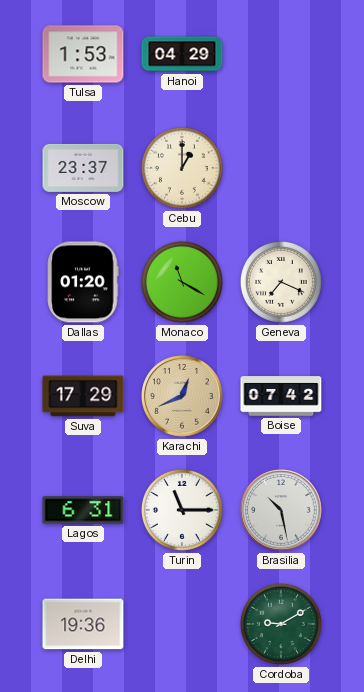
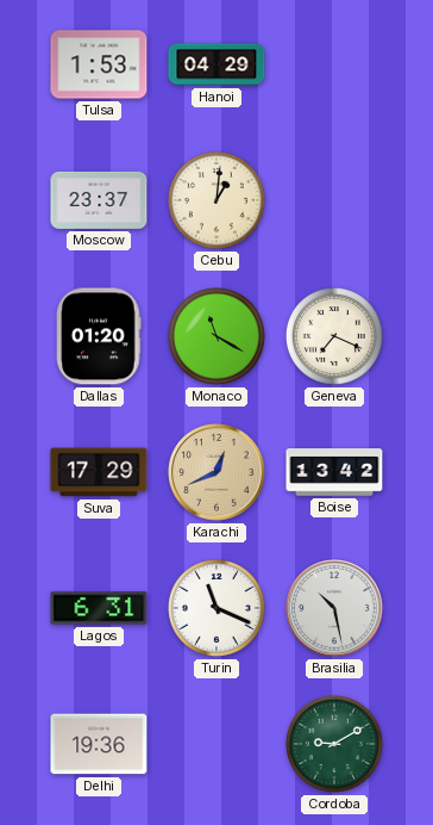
Cebu: 1:00 -> 1:01 (216, 200)
Boise: 07:42 -> 13:42 (334, 472)
Turin: 11:15 -> 11:19 (216, 608)
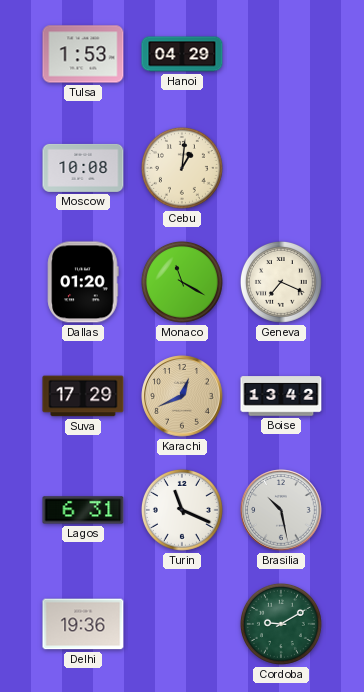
Moscow: 23:37 -> 10:08 (83, 168)
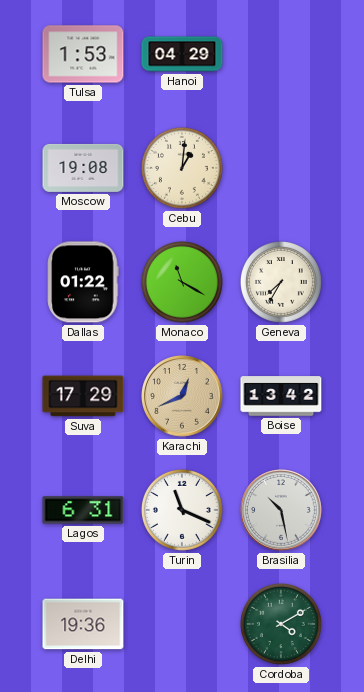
Moscow: 10:08 -> 19:08 (83, 168)
Dallas: 01:20 -> 01:22 (83, 282)
Geneva: 7:19 -> 7:35 (281, 282)
Cordoba: 9:10 -> 4:10 (281, 624)
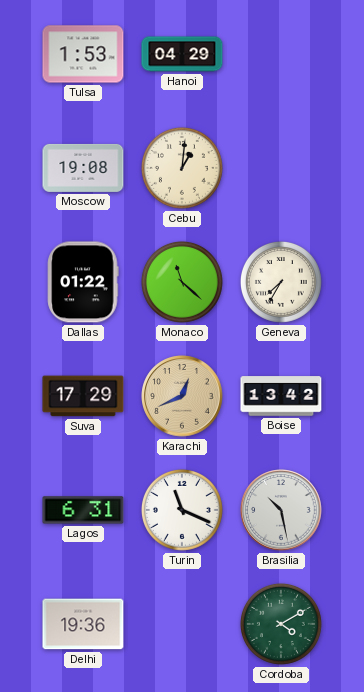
Monaco: 11:20 -> 11:22 (182, 282)
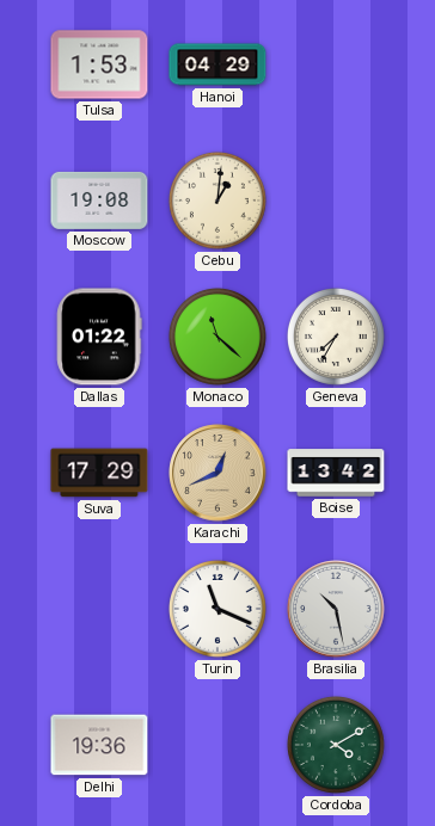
Lagos: 6:31 -> none (83, 510)
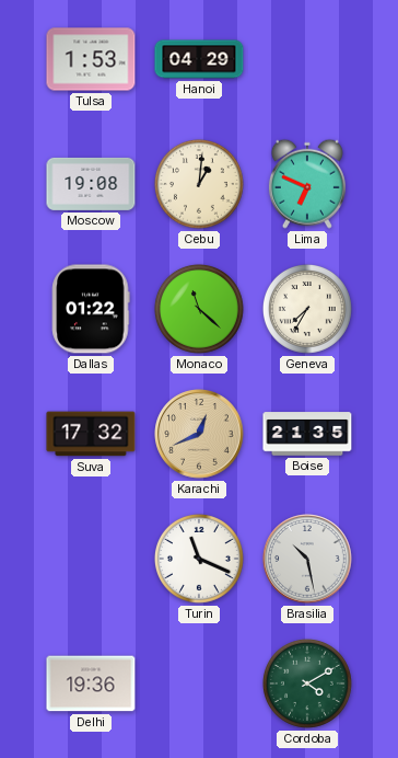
Lima: none -> 6:49 (307, 184)
Suva: 17:29 -> 17:32 (91, 434)
Boise: 13:42 -> 21:35 (307, 434)
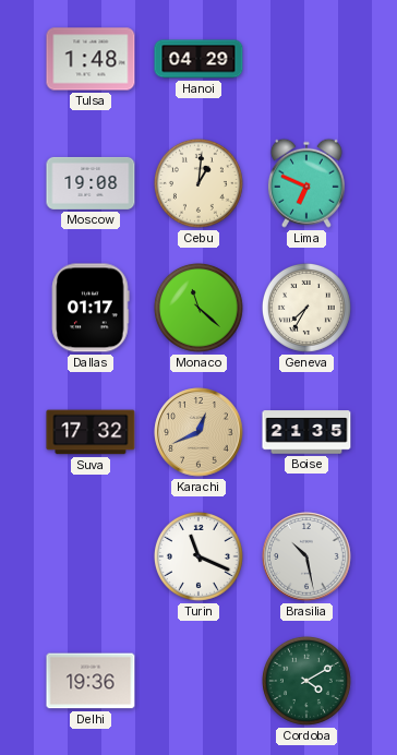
Tulsa: 1:53 -> 1:48 (91, 59)
Dallas: 01:22 -> 01:17 (91, 308)
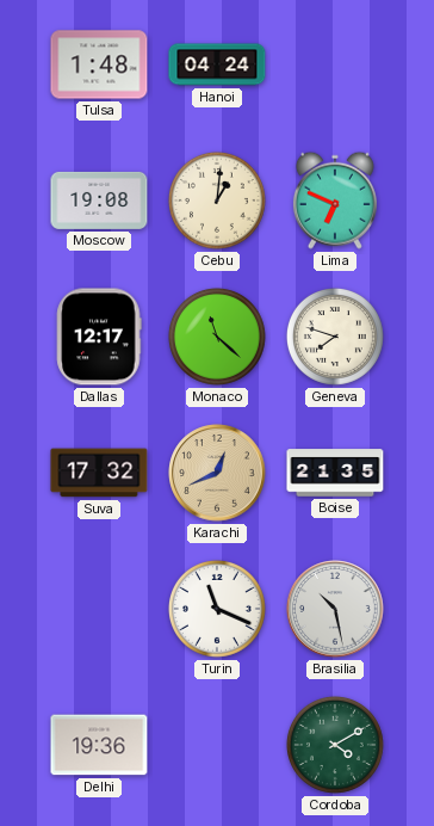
Hanoi: 04:29 -> 04:24 (217, 64)
Dallas: 01:17 -> 12:17 (99, 337)
Geneva: 7:35 -> 7:48 (335, 337)
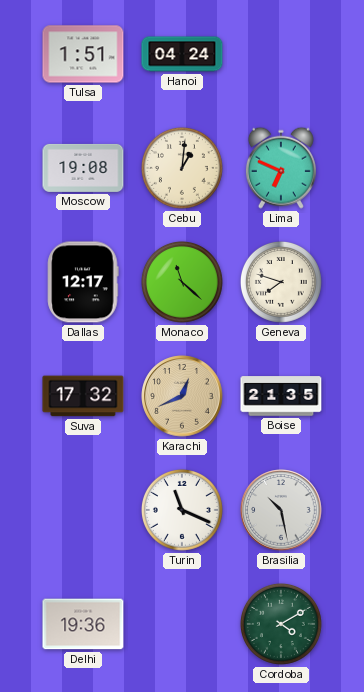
Tulsa: 1:48 -> 1:51 (83, 54)
